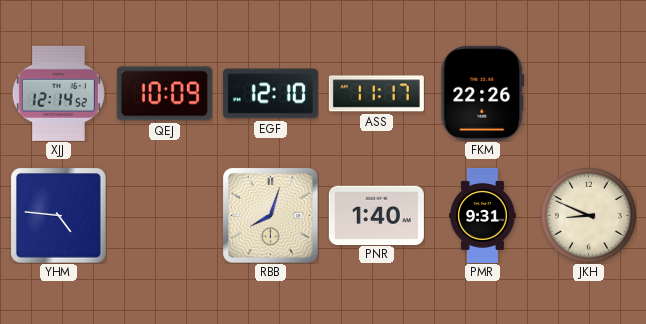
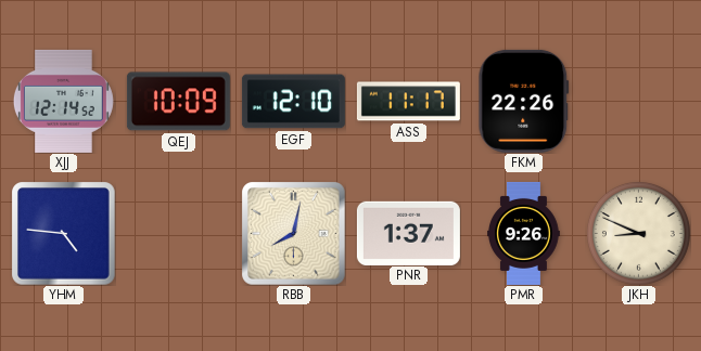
RBB: 8:03 -> 8:02 (293, 233)
PNR: 1:40 -> 1:37 (408, 233)
PMR: 9:31 -> 9:26 (524, 233)
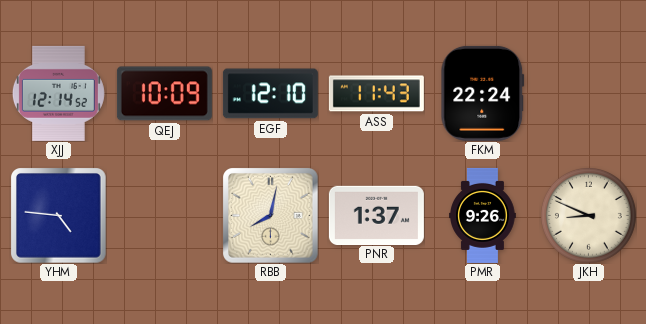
ASS: 11:17 -> 11:43 (376, 94)
FKM: 22:26 -> 22:24 (483, 93)
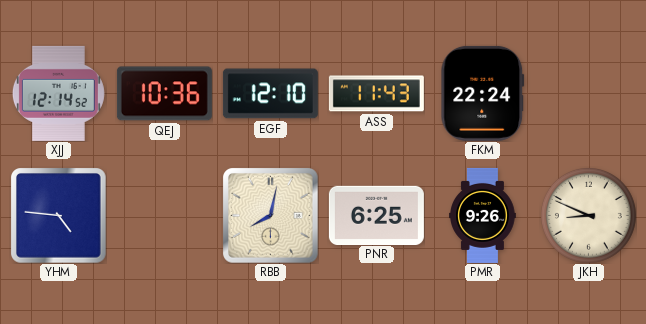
QEJ: 10:09 -> 10:36 (164, 94)
PNR: 1:37 -> 6:25 (376, 215)
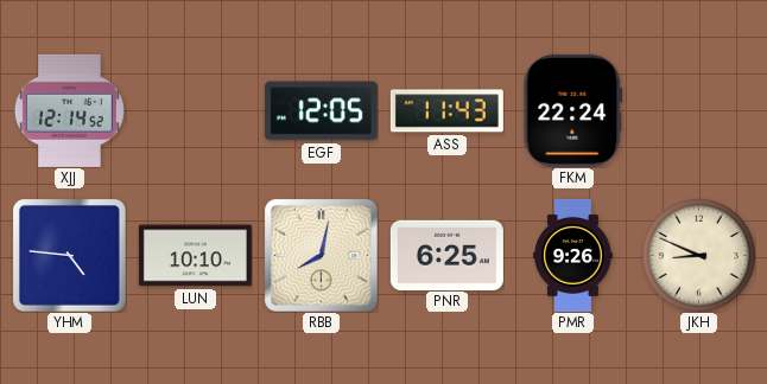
QEJ: 10:36 -> none (164, 94)
EGF: 12:10 -> 12:05 (321, 111)
LUN: none -> 10:10 (195, 256)
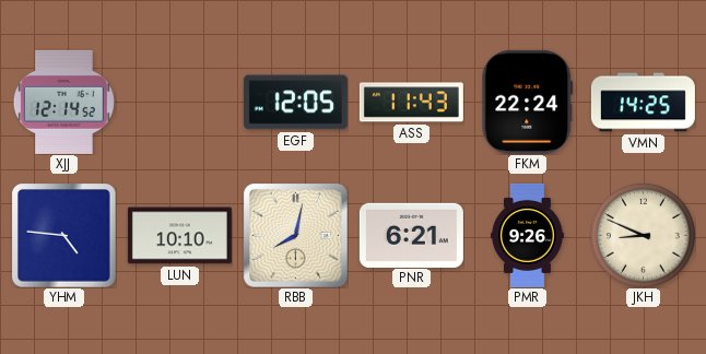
VMN: none -> 14:25 (643, 103)
PNR: 6:25 -> 6:21 (411, 235)
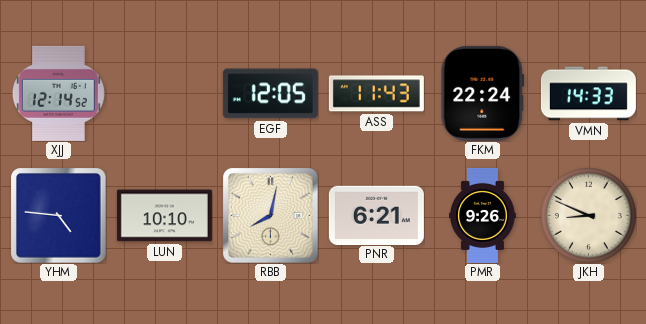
VMN: 14:25 -> 14:33 (588, 94)
